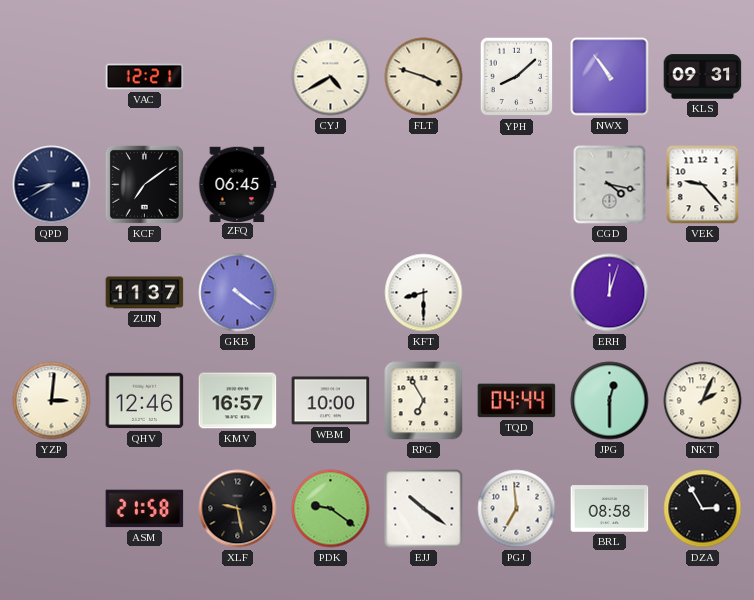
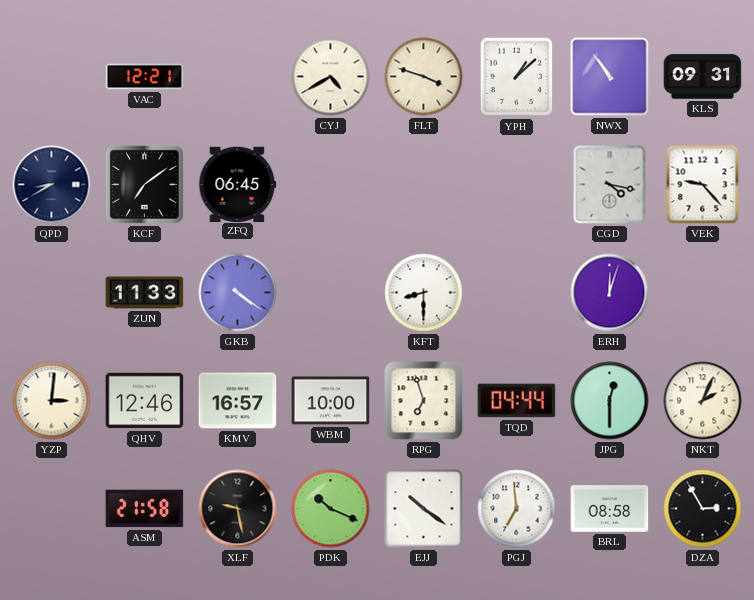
YPH: 8:08 -> 1:08 (517, 77)
ZUN: 11:37 -> 11:33 (145, 293)
RPG: 6:55 -> 6:57 (424, 401)
PDK: 9:21 -> 10:19 (331, 509)
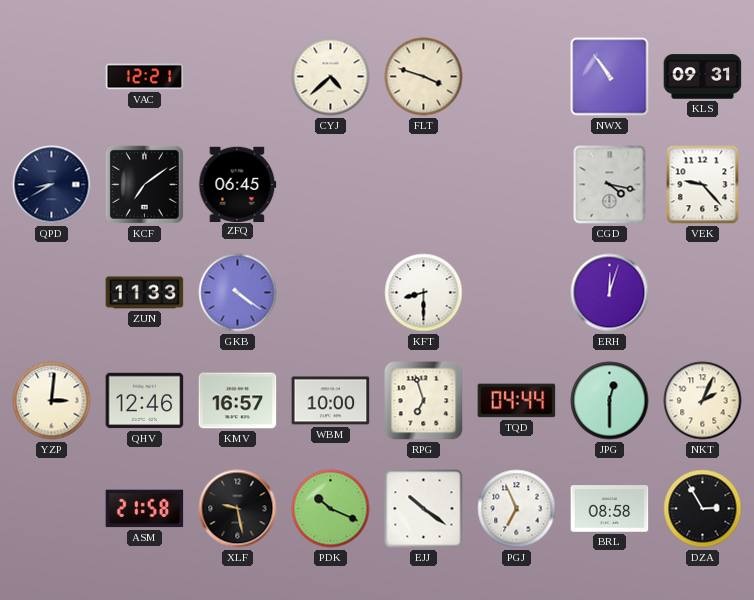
CYJ: 4:40 -> 4:38 (331, 77)
YPH: 1:08 -> none (517, 77)
PGJ: 6:59 -> 6:56 (517, 509)
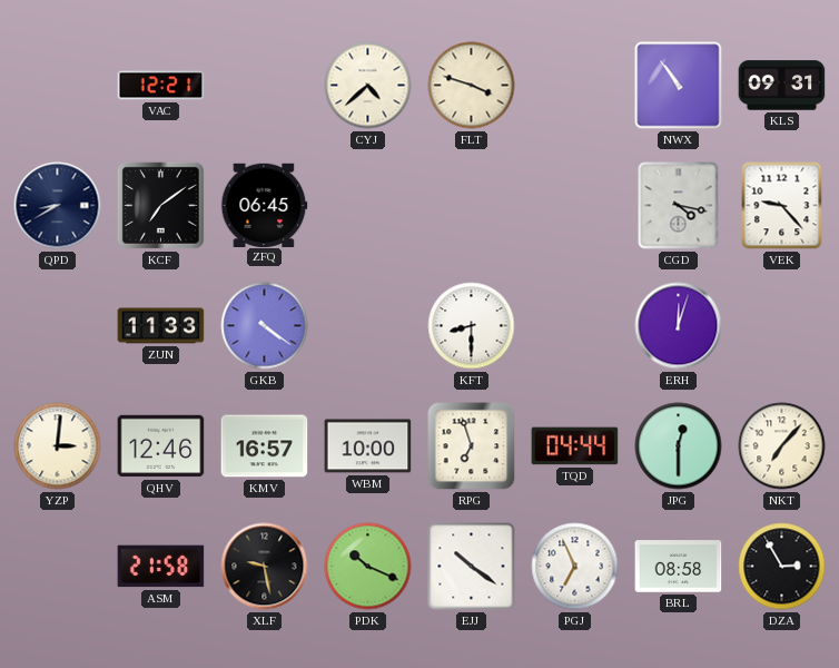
NKT: 2:04 -> 7:07 (782, 446)
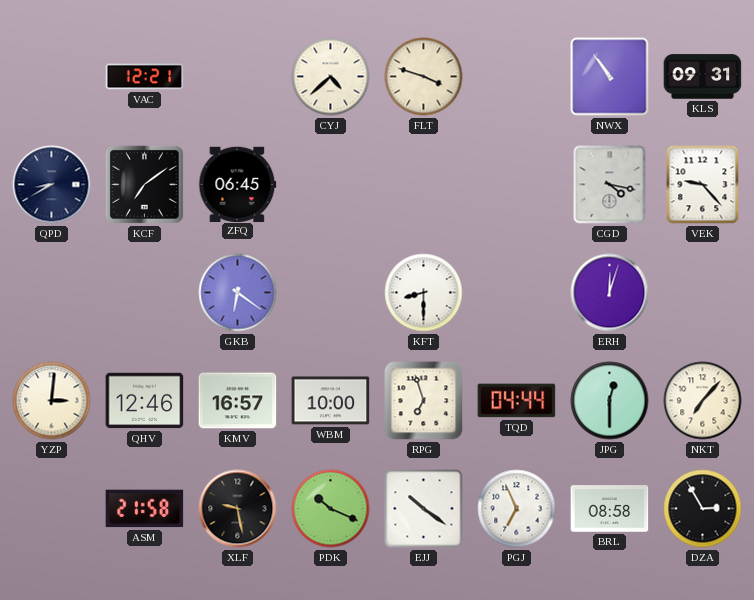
ZUN: 11:33 -> none (161, 326)
GKB: 4:21 -> 6:21 (238, 293)
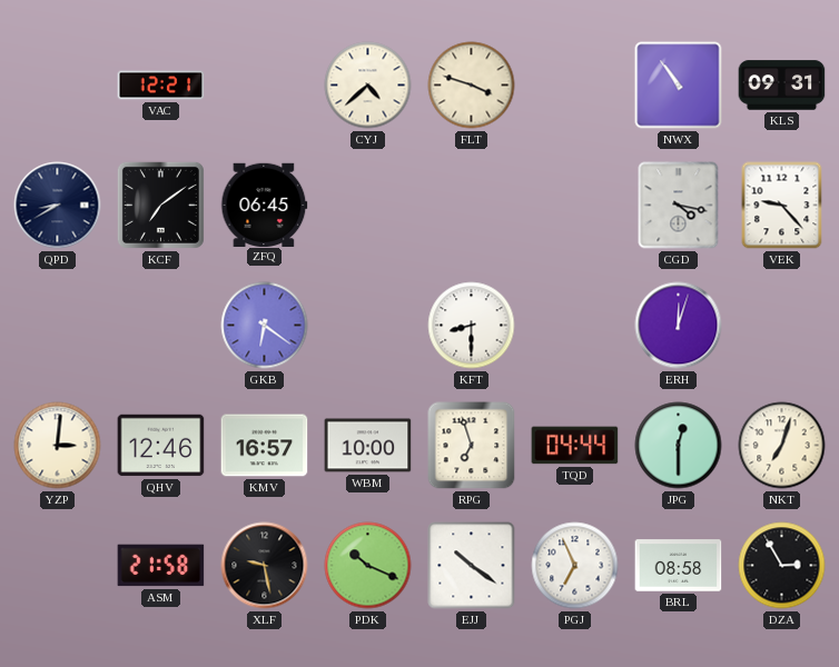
NKT: 7:07 -> 7:03 (782, 446)
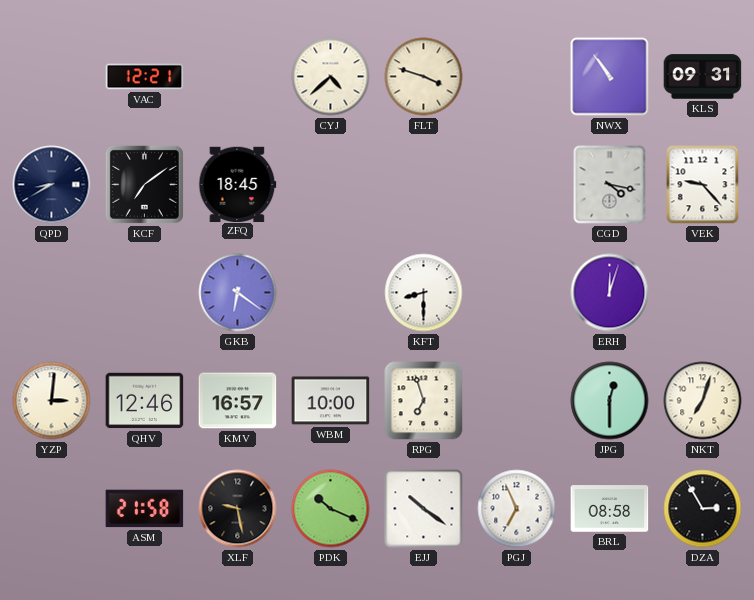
ZFQ: 06:45 -> 18:45 (238, 184)
TQD: 04:44 -> none (575, 446)
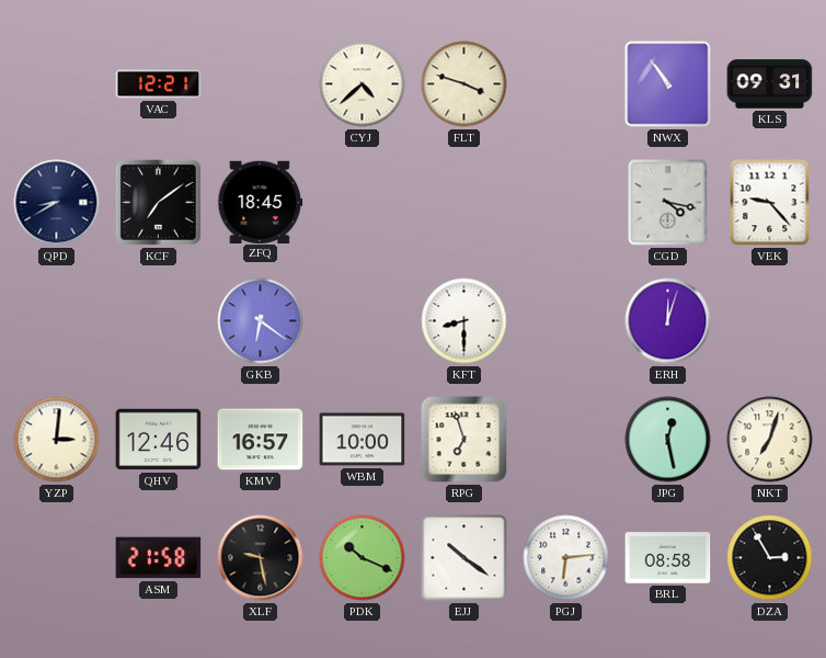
JPG: 12:30 -> 12:28 (668, 440)
PGJ: 6:56 -> 6:14 (566, 558)
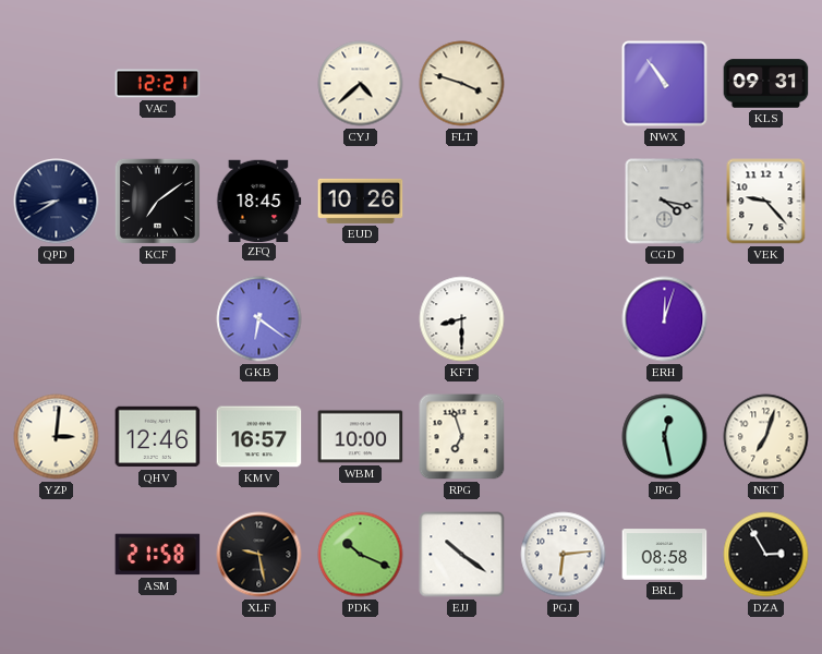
EUD: none -> 10:26 (361, 201)
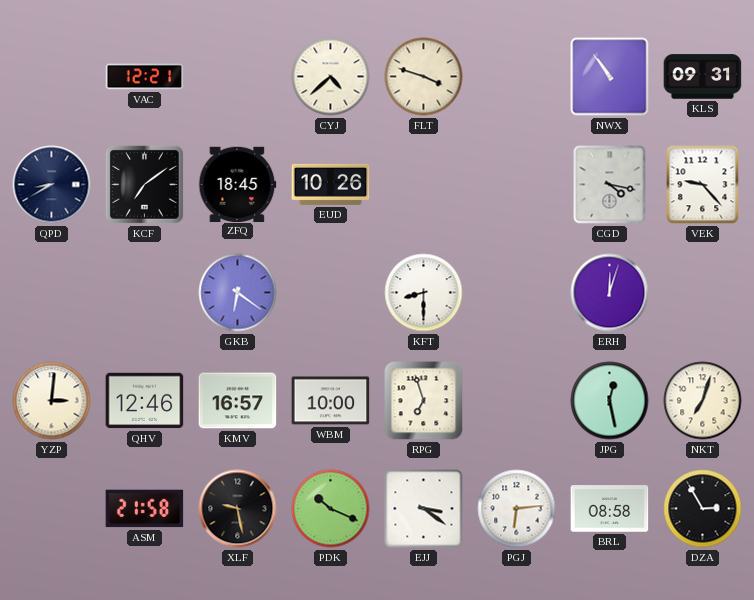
EJJ: 10:21 -> 3:21 (424, 509)
